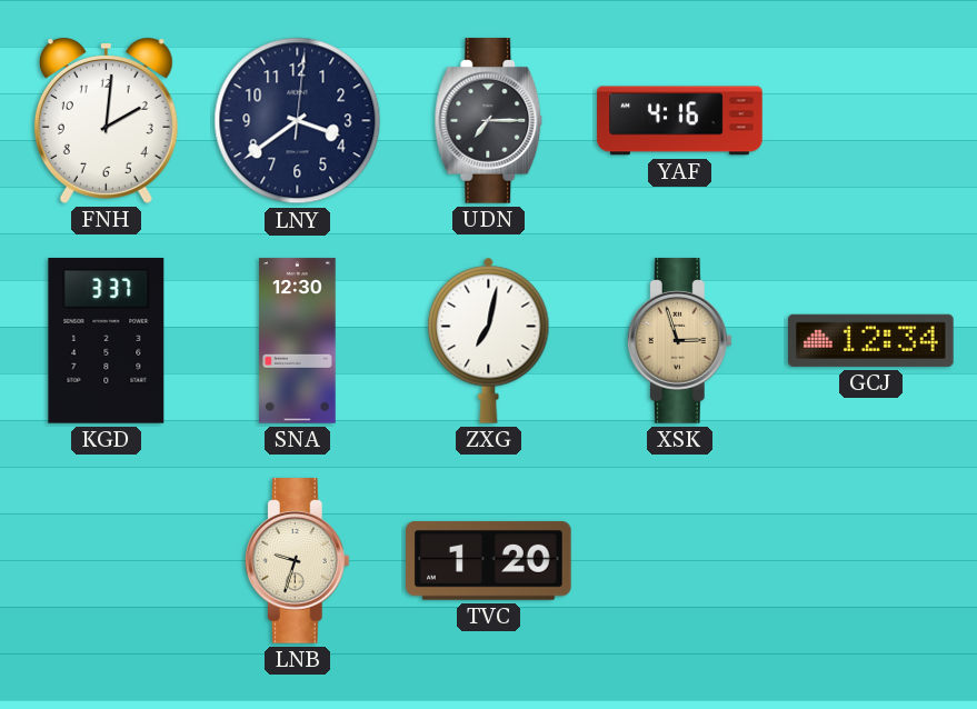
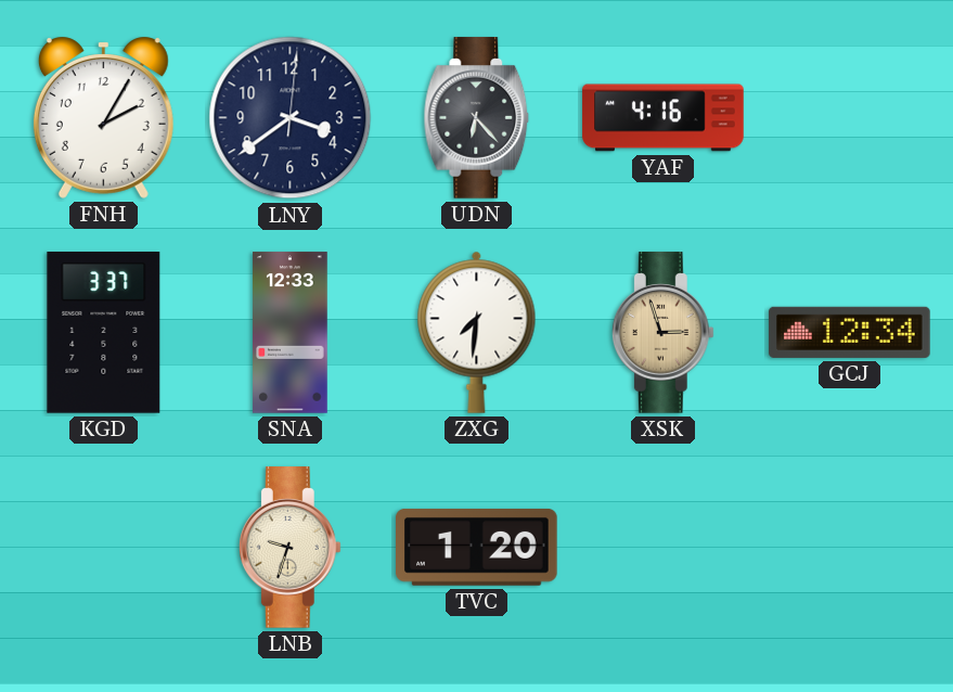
FNH: 2:01 -> 2:05 (103, 117)
UDN: 7:15 -> 6:23 (477, 118)
SNA: 12:30 -> 12:33 (291, 333)
ZXG: 7:02 -> 7:31 (477, 332)
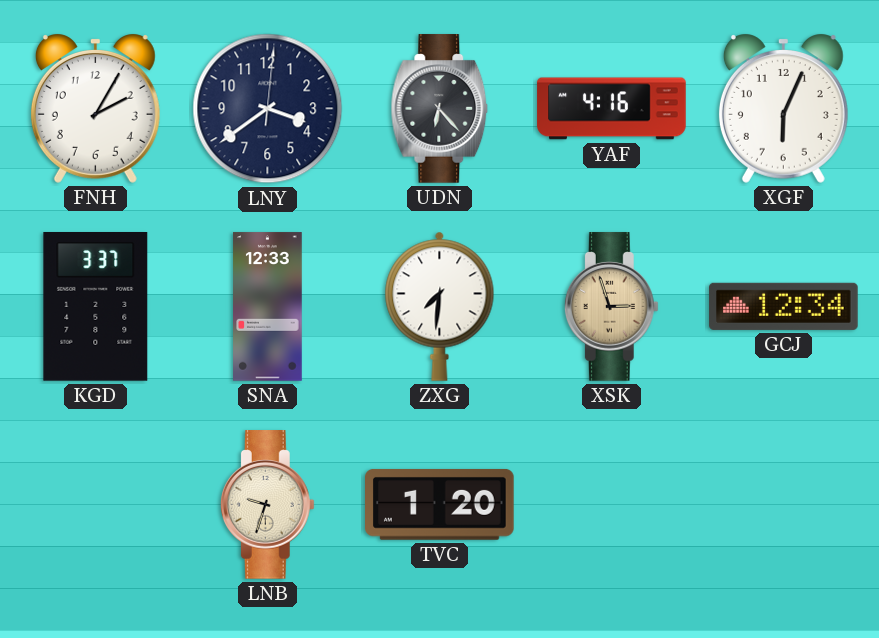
XGF: none -> 6:04 (783, 108)
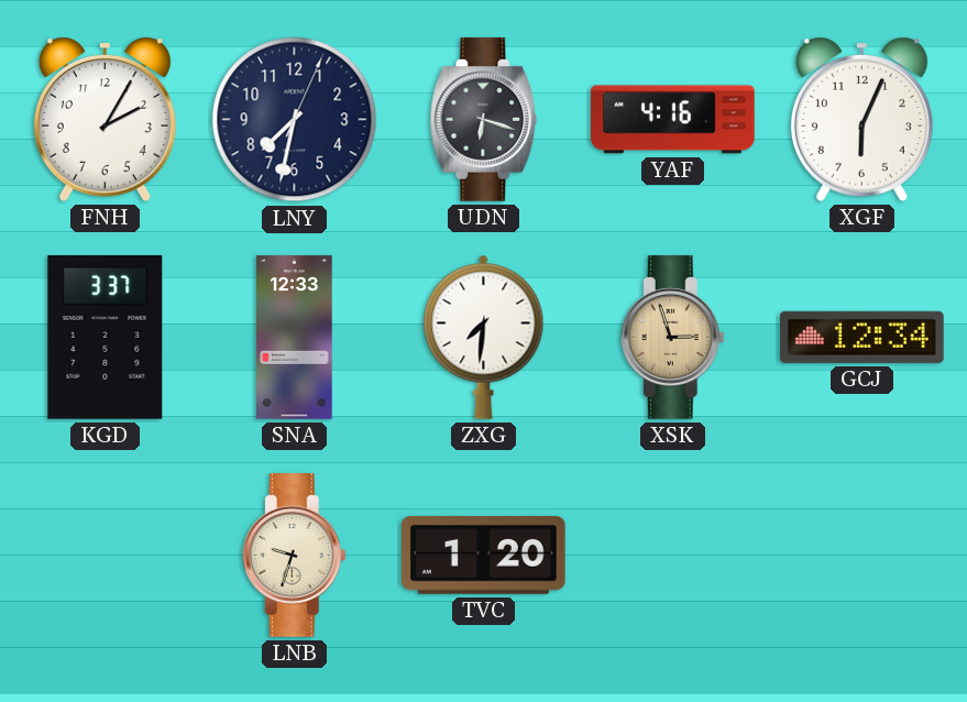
LNY: 3:39 -> 7:32 (295, 120)
UDN: 6:23 -> 6:18 (484, 120)
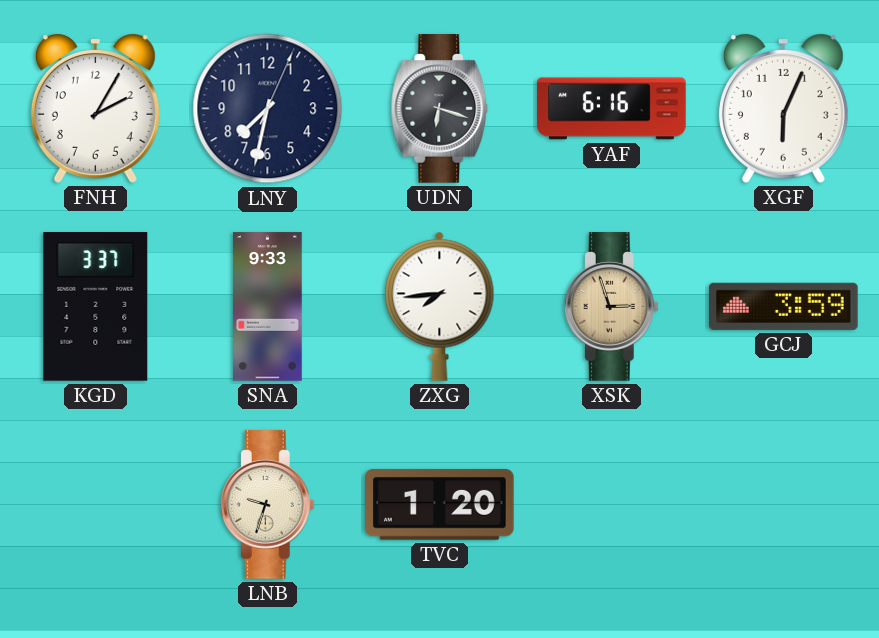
YAF: 4:16 -> 6:16 (612, 109)
SNA: 12:33 -> 9:33 (268, 307)
ZXG: 7:31 -> 7:44 (440, 306)
GCJ: 12:34 -> 3:59 (784, 306)
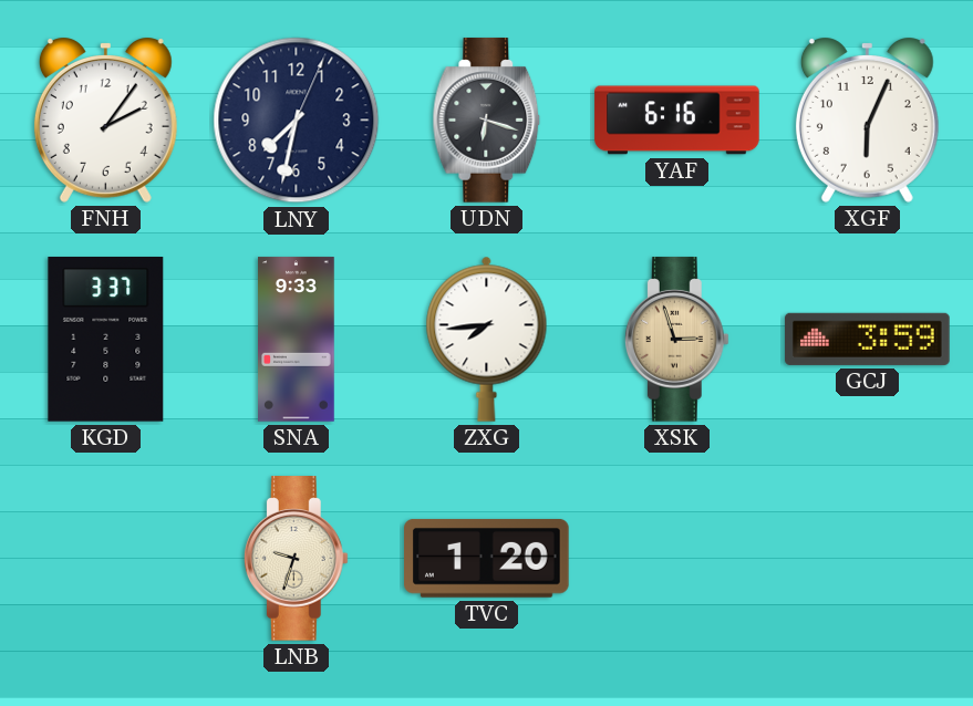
FNH: 2:05 -> 2:06 (105, 120)
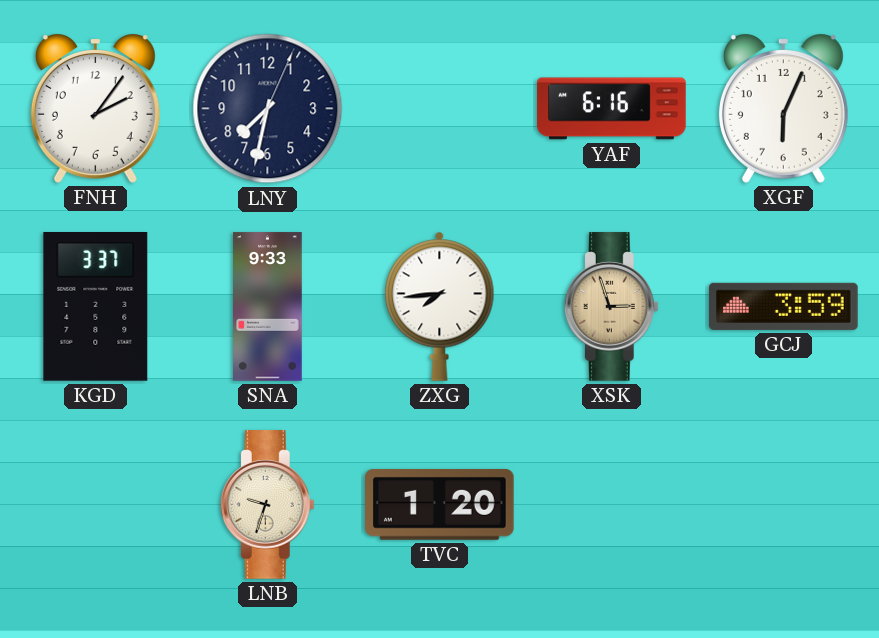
UDN: 6:18 -> none (487, 121)
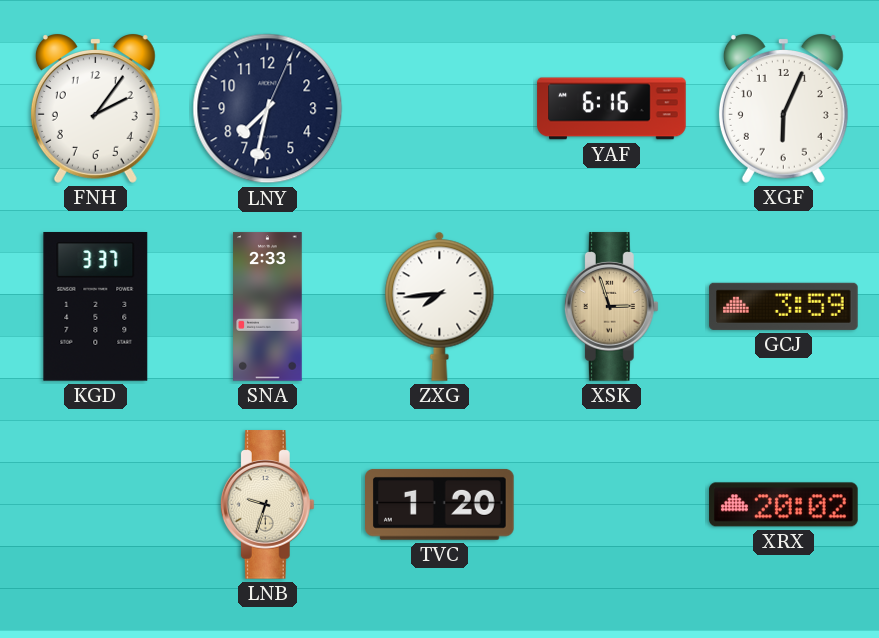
SNA: 9:33 -> 2:33 (268, 307)
XRX: none -> 20:02 (784, 505)
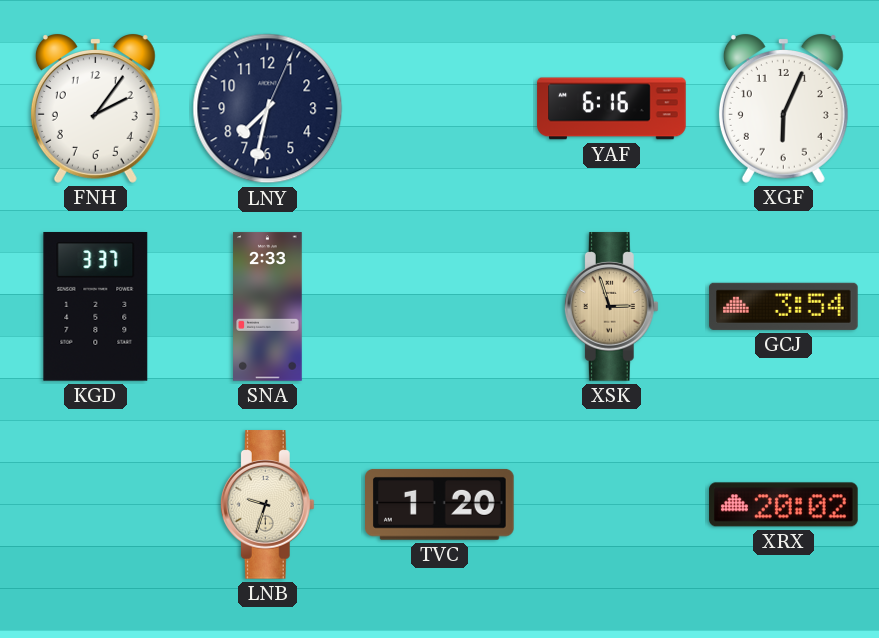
ZXG: 7:44 -> none (440, 306)
GCJ: 3:59 -> 3:54 (784, 306)
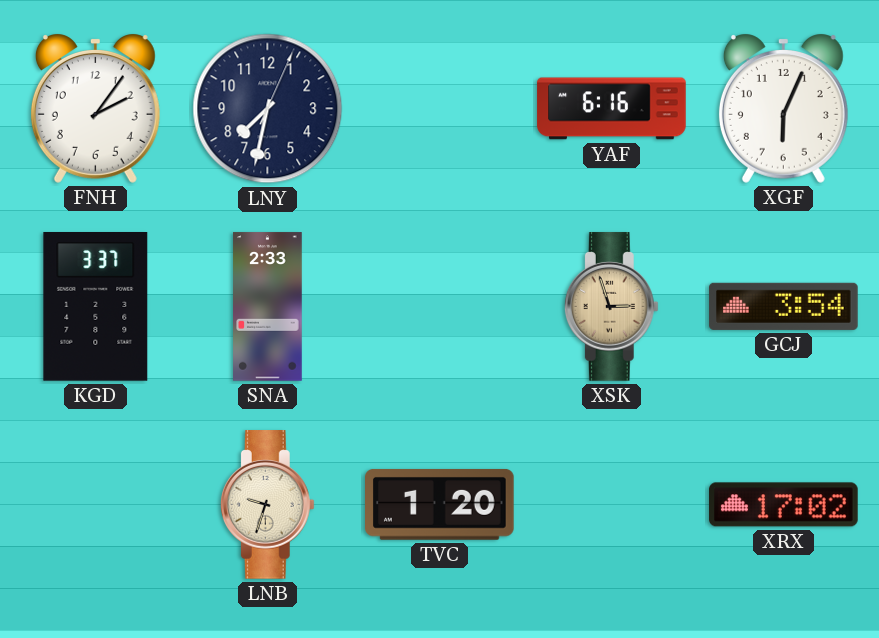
XRX: 20:02 -> 17:02 (784, 505)
